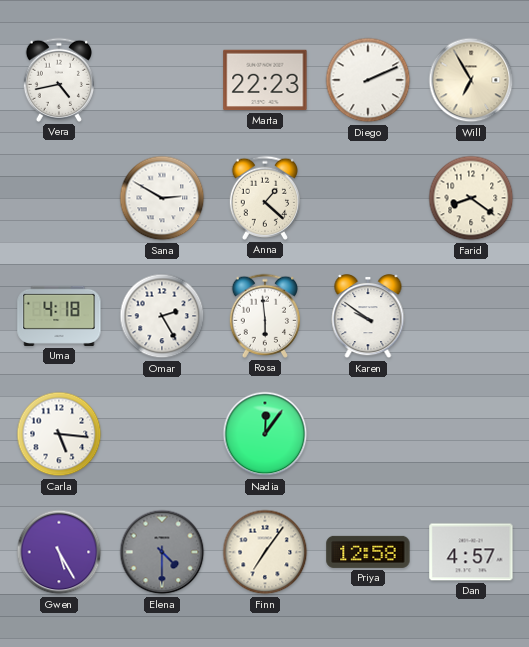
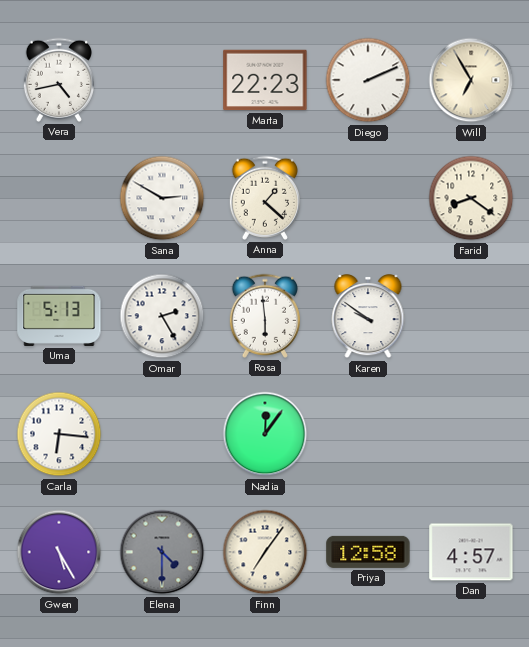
Uma: 4:18 -> 5:13 (59, 316)
Carla: 5:16 -> 6:16 (59, 434)
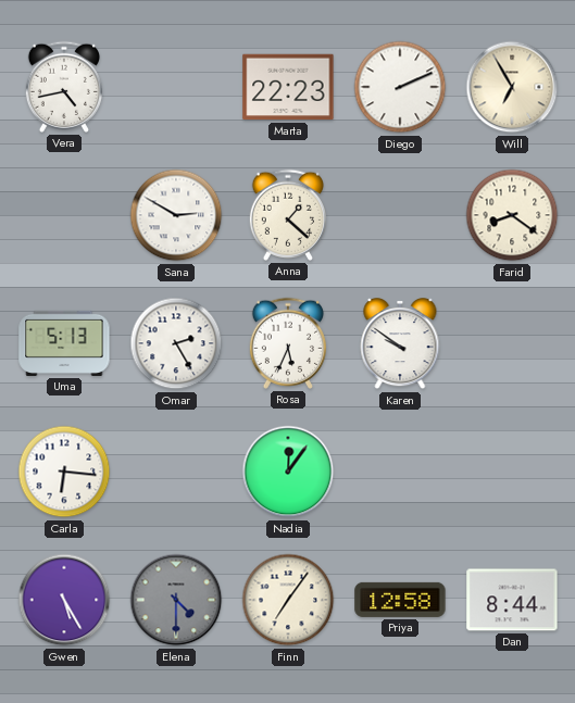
Rosa: 5:59 -> 5:34 (287, 343)
Dan: 4:57 -> 8:44 (512, 600)
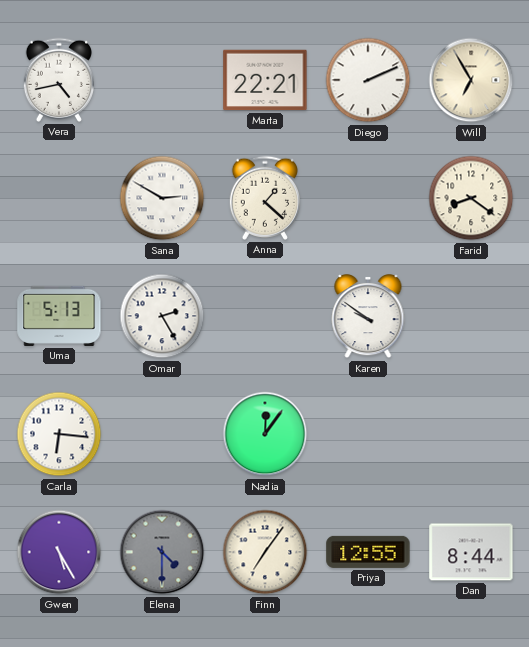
Marta: 22:23 -> 22:21 (265, 80)
Rosa: 5:34 -> none (287, 343)
Priya: 12:58 -> 12:55 (368, 552)
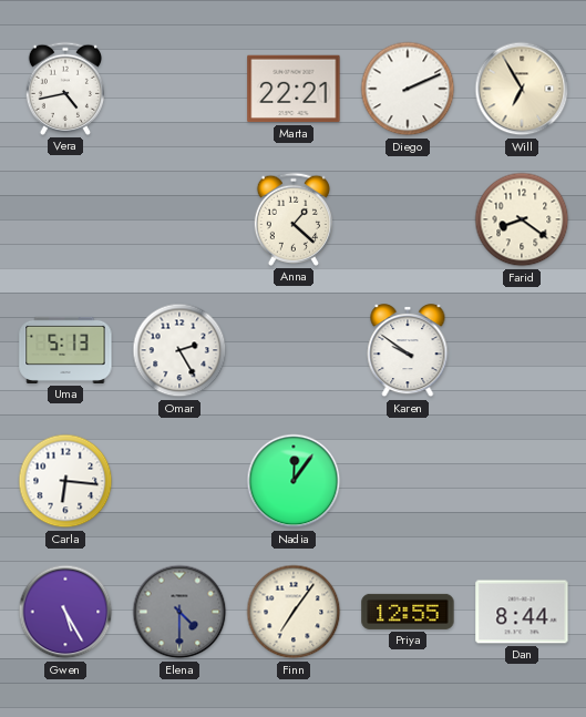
Sana: 2:50 -> none (162, 198)
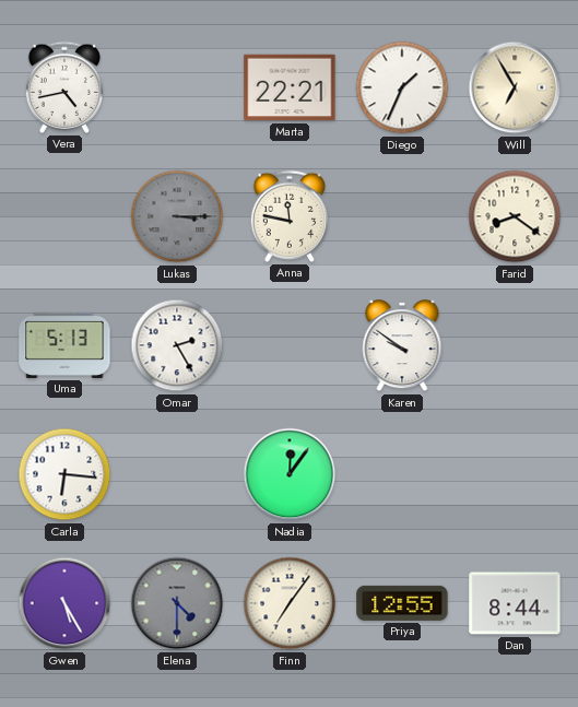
Diego: 2:11 -> 1:34 (402, 87)
Lukas: none -> 3:15 (177, 216)
Anna: 1:22 -> 11:47 (288, 216)
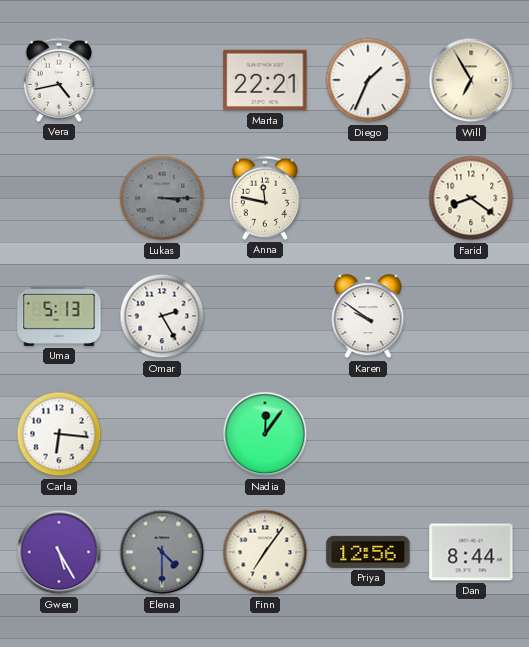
Priya: 12:55 -> 12:56 (368, 552)
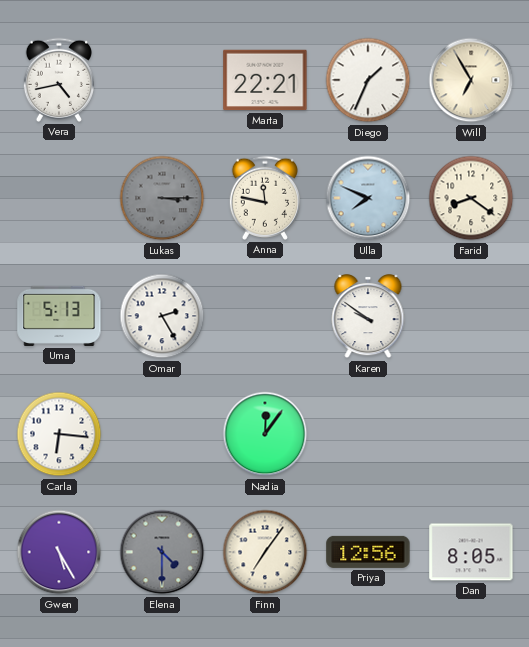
Ulla: none -> 7:49 (368, 198)
Dan: 8:44 -> 8:05 (471, 552)
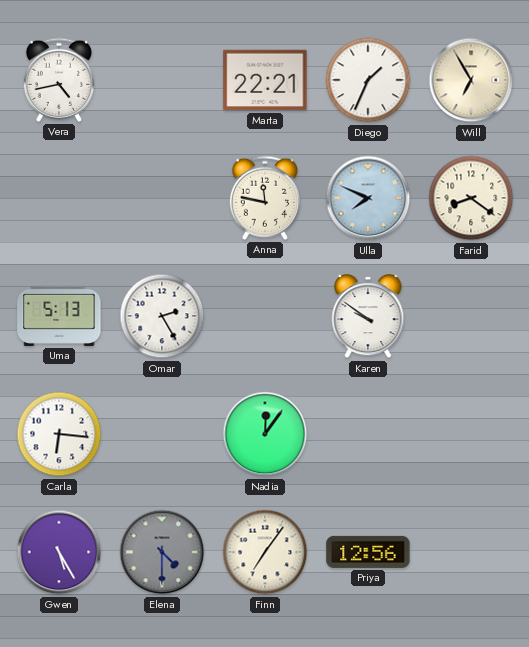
Lukas: 3:15 -> none (162, 198)
Dan: 8:05 -> none (471, 552)
